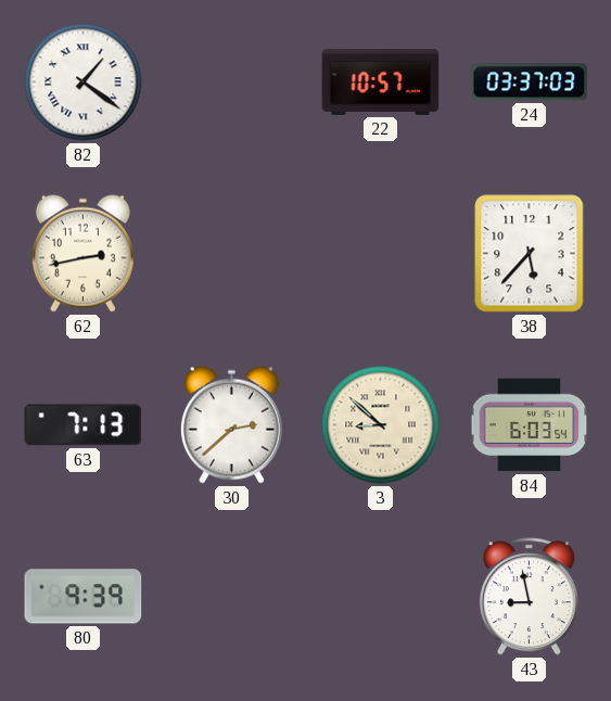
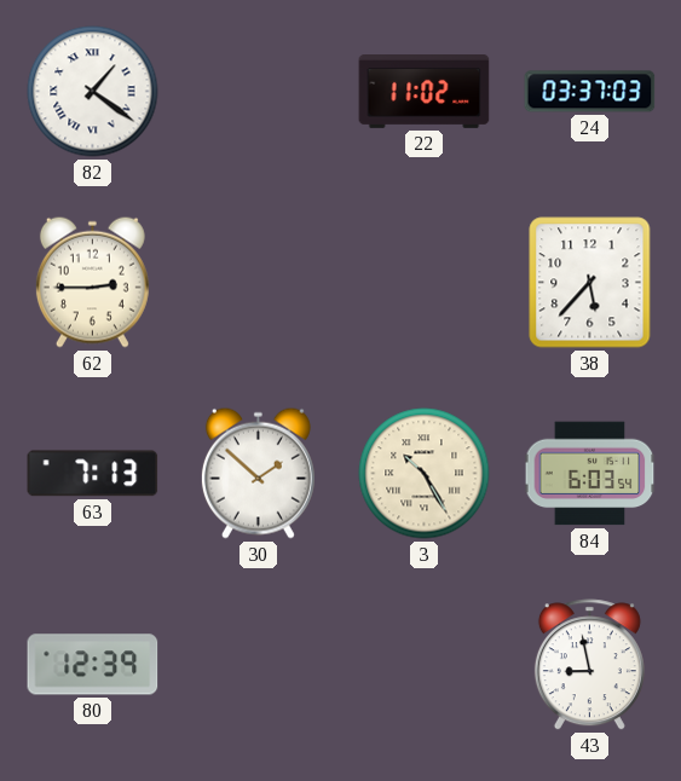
22: 10:57 -> 11:02 (425, 92)
62: 2:43 -> 2:45 (92, 282)
30: 2:38 -> 1:52 (258, 473)
3: 8:52 -> 10:25 (425, 474)
80: 9:39 -> 12:39 (93, 665)
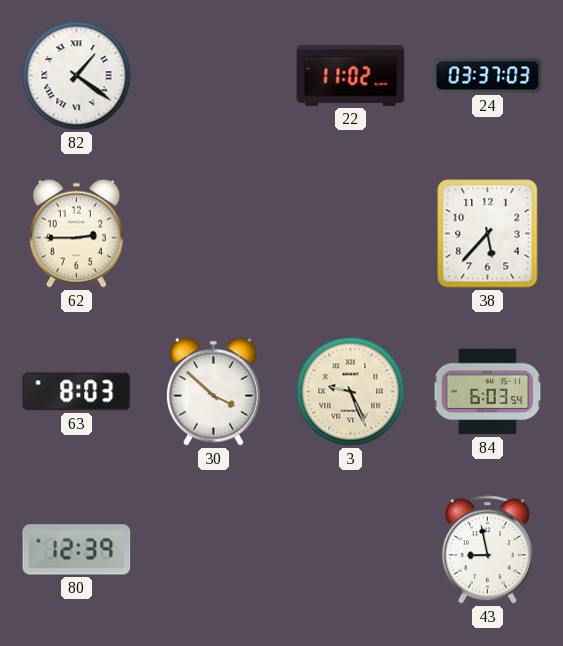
63: 7:13 -> 8:03 (77, 392)
30: 1:52 -> 3:52 (213, 391)
3: 10:25 -> 9:26 (351, 392)
